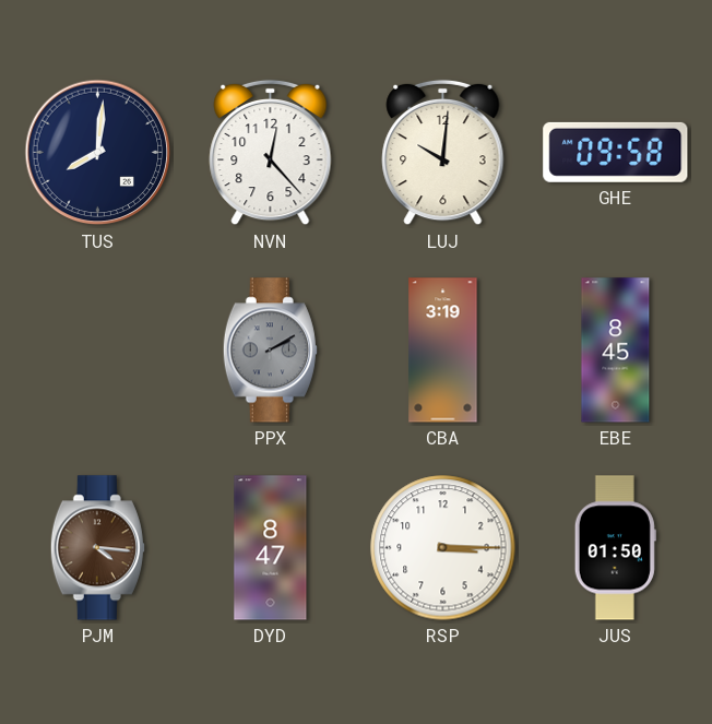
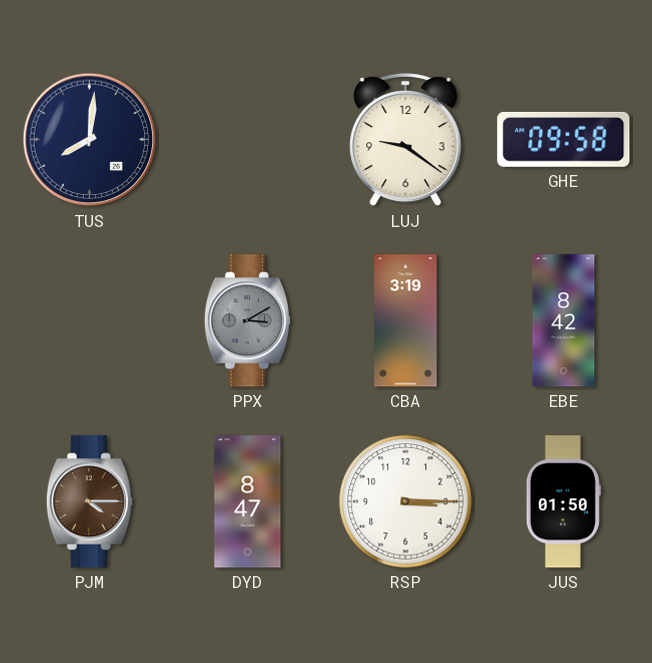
NVN: 12:23 -> none (271, 153)
LUJ: 10:01 -> 9:21 (406, 140)
PPX: 2:10 -> 3:10 (247, 321)
EBE: 8:45 -> 8:42 (564, 321)
PJM: 4:16 -> 4:15 (89, 502)
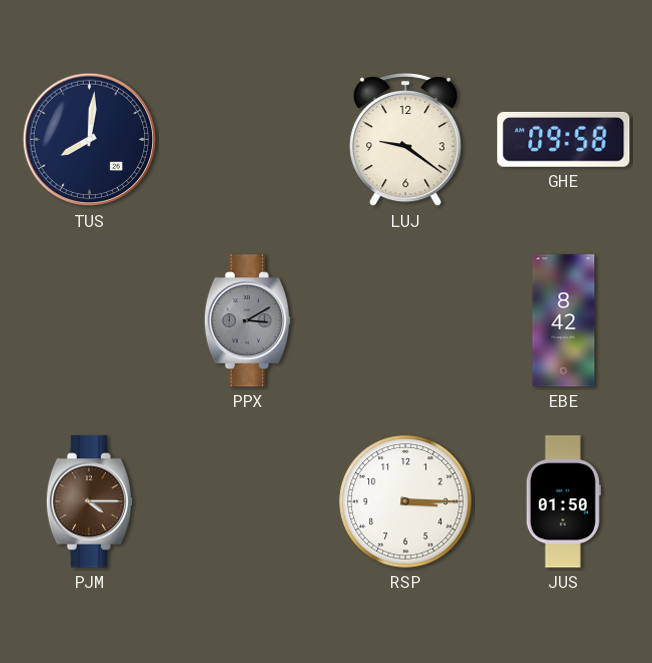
CBA: 3:19 -> none (406, 321)
DYD: 8:47 -> none (248, 502)
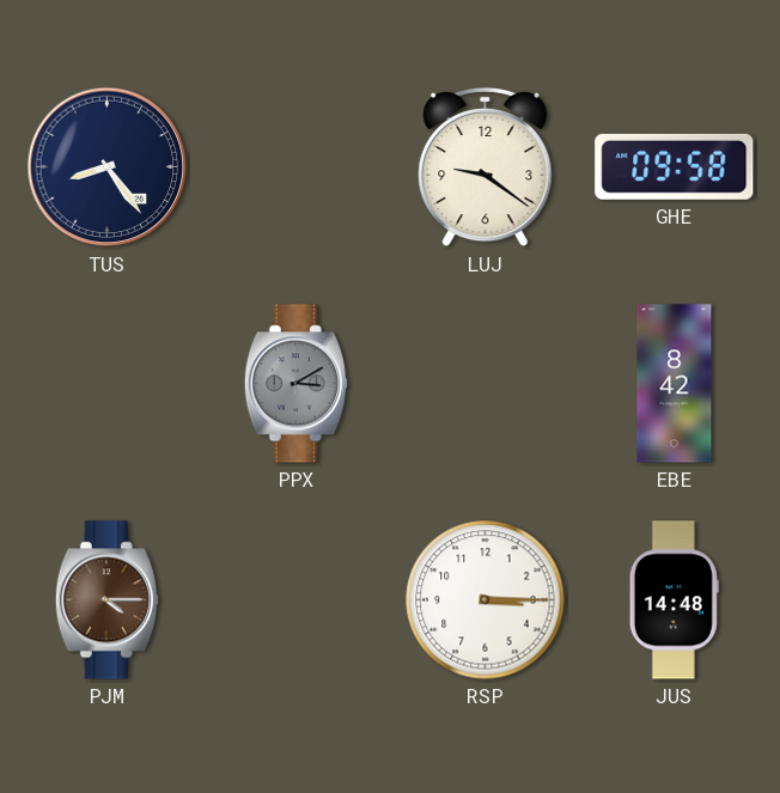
TUS: 8:01 -> 8:24 (108, 167)
JUS: 01:50 -> 14:48 (674, 600)
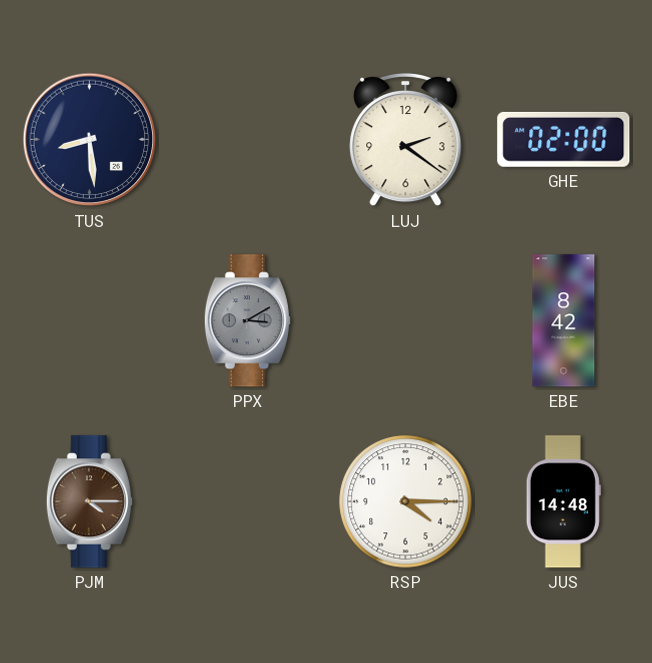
TUS: 8:24 -> 8:29 (90, 140)
LUJ: 9:21 -> 2:21 (406, 140)
GHE: 09:58 -> 02:00 (564, 139)
RSP: 3:15 -> 4:15 (406, 502)
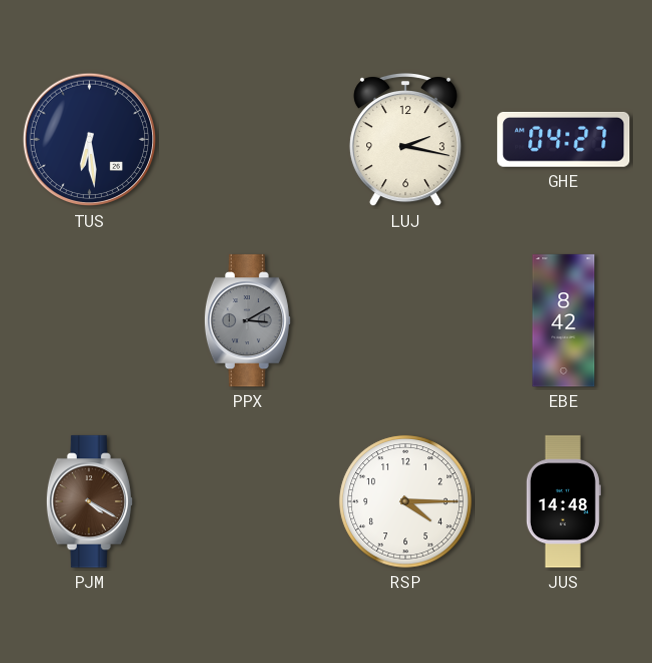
TUS: 8:29 -> 6:29 (90, 140)
LUJ: 2:21 -> 2:17 (406, 140)
GHE: 02:00 -> 04:27 (564, 139)
PJM: 4:15 -> 4:20 (89, 502)
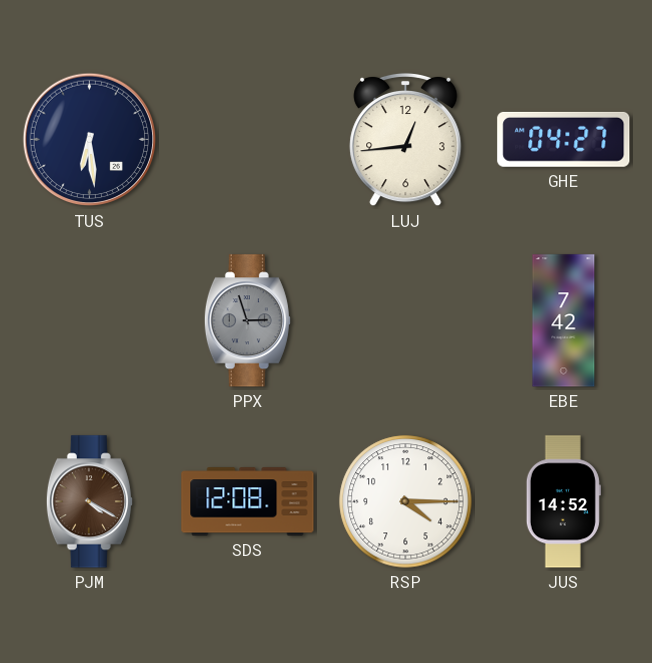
LUJ: 2:17 -> 12:44 (406, 140)
PPX: 3:10 -> 2:57 (247, 321)
EBE: 8:42 -> 7:42 (564, 321)
SDS: none -> 12:08 (248, 502)
JUS: 14:48 -> 14:52 (563, 502)
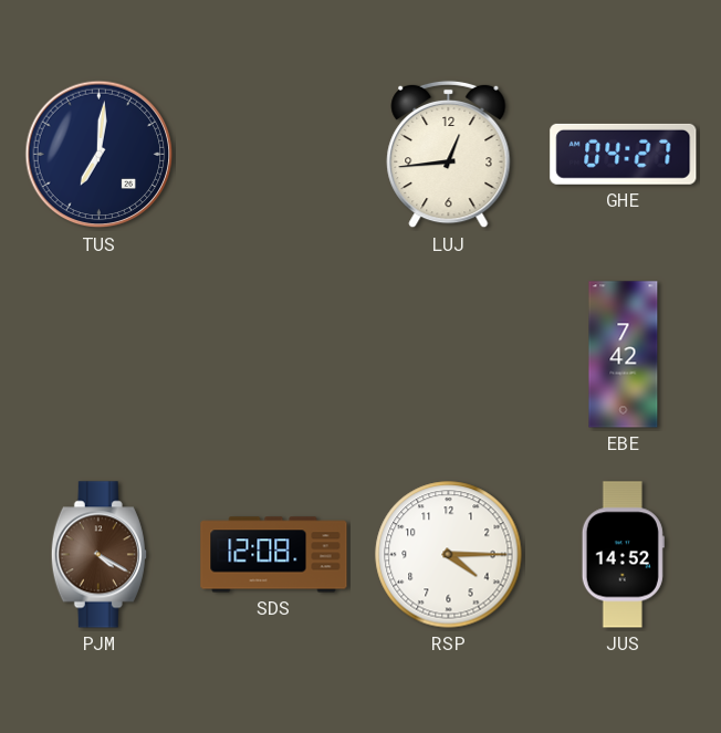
TUS: 6:29 -> 7:01 (100, 155)
PPX: 2:57 -> none (247, 321)
